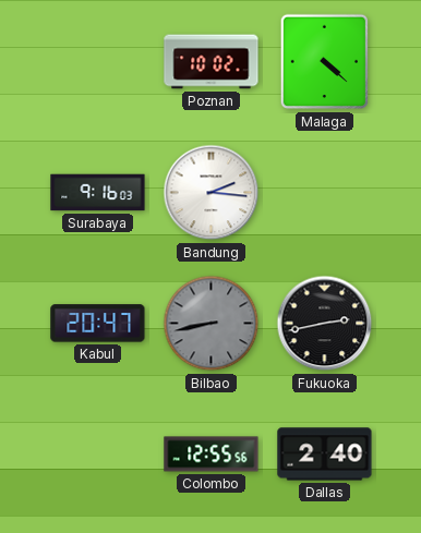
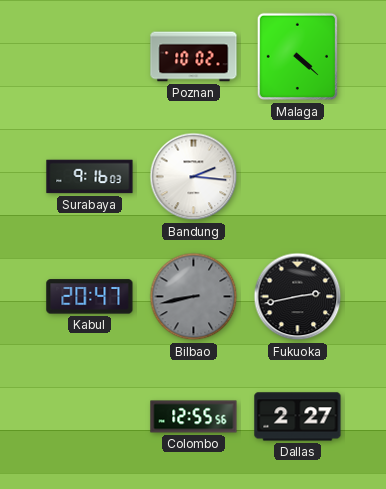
Dallas: 2:40 -> 2:27 (298, 417)
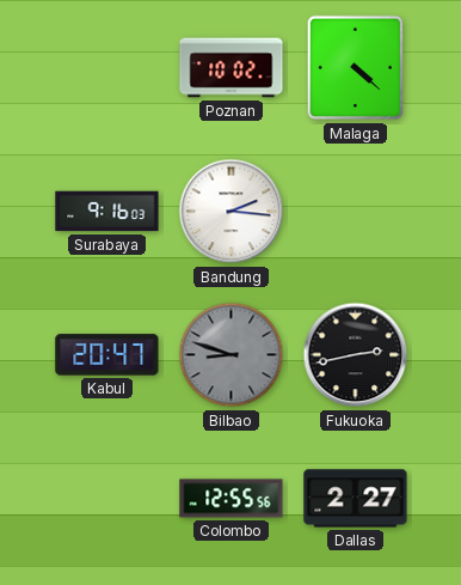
Bilbao: 8:43 -> 8:48 (232, 355)
